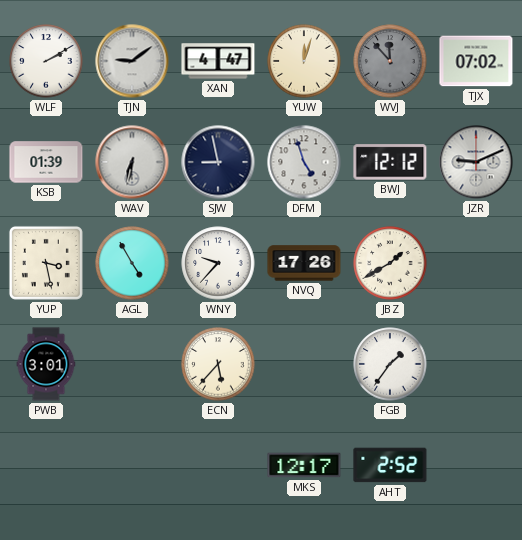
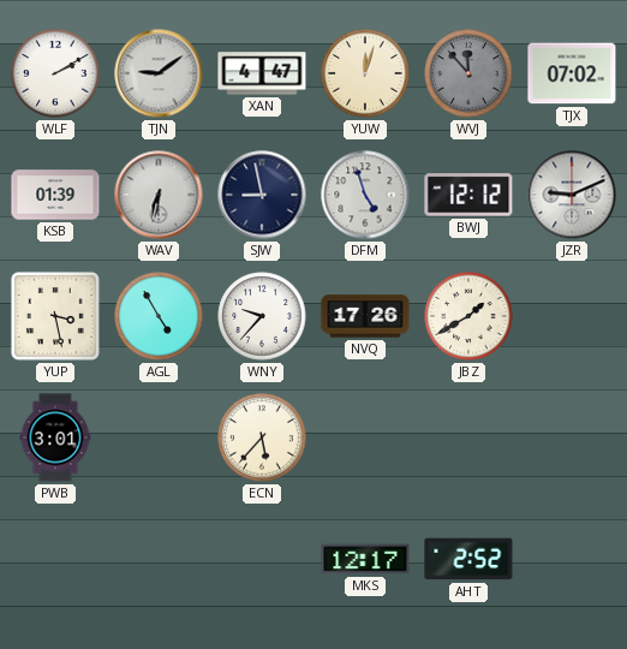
FGB: 1:36 -> none (390, 364)
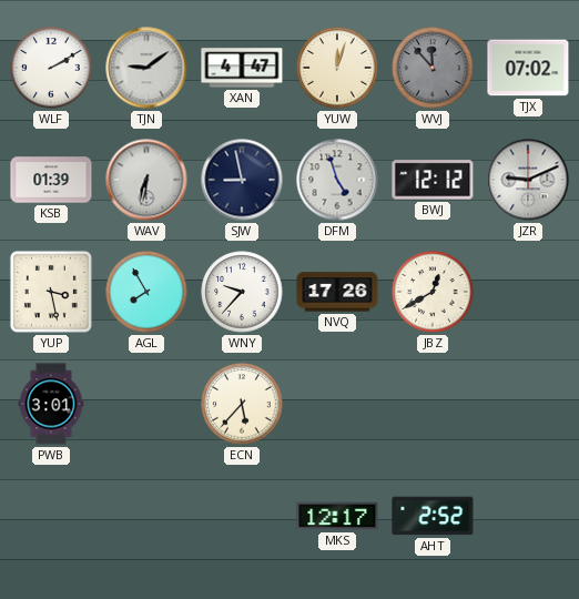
AGL: 4:55 -> 7:55 (146, 292)
JBZ: 1:40 -> 12:40 (433, 292)
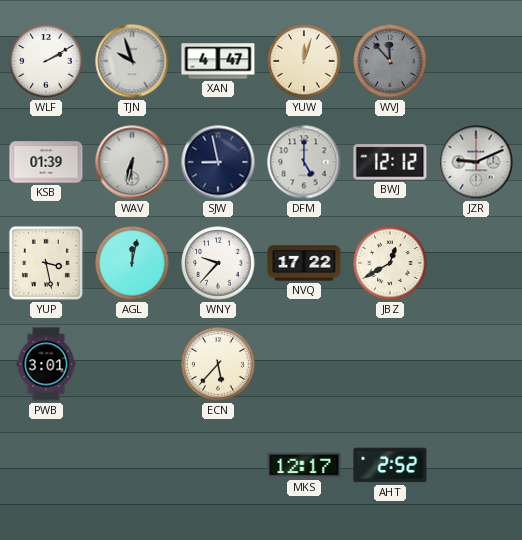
TJN: 9:09 -> 9:57 (132, 61)
TJX: 07:02 -> none (528, 68)
DFM: 4:57 -> 5:00 (304, 162)
AGL: 7:55 -> 12:02 (132, 263)
NVQ: 17:26 -> 17:22 (304, 263)
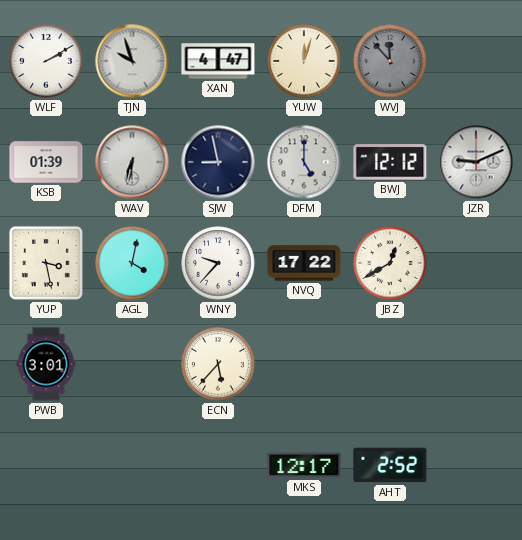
AGL: 12:02 -> 4:02 (132, 263)
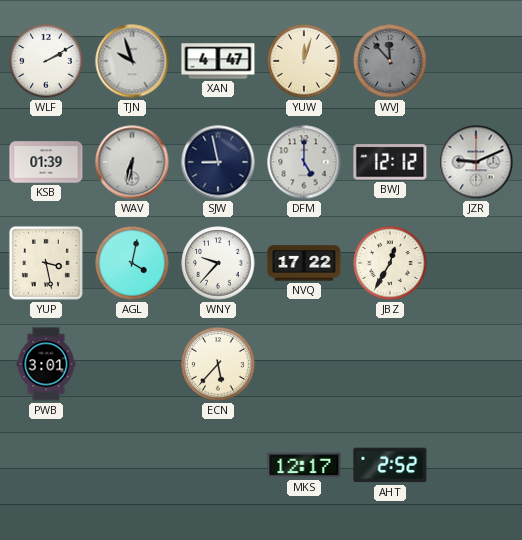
JBZ: 12:40 -> 12:35 (390, 263)
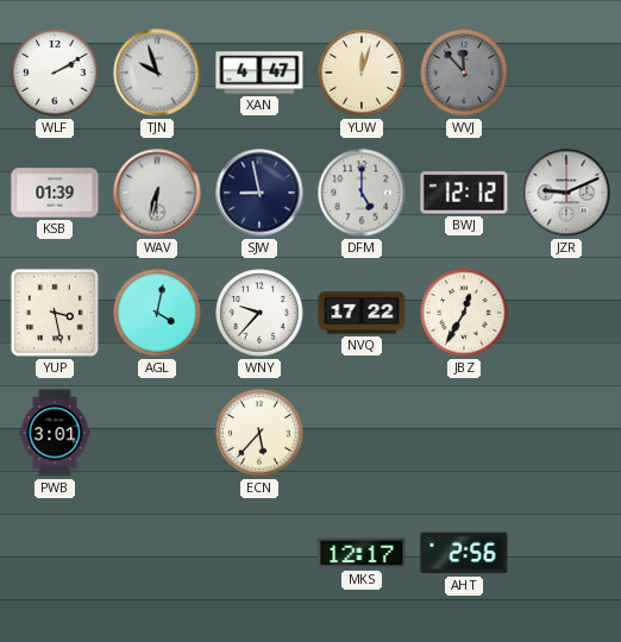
AHT: 2:52 -> 2:56 (464, 553)
